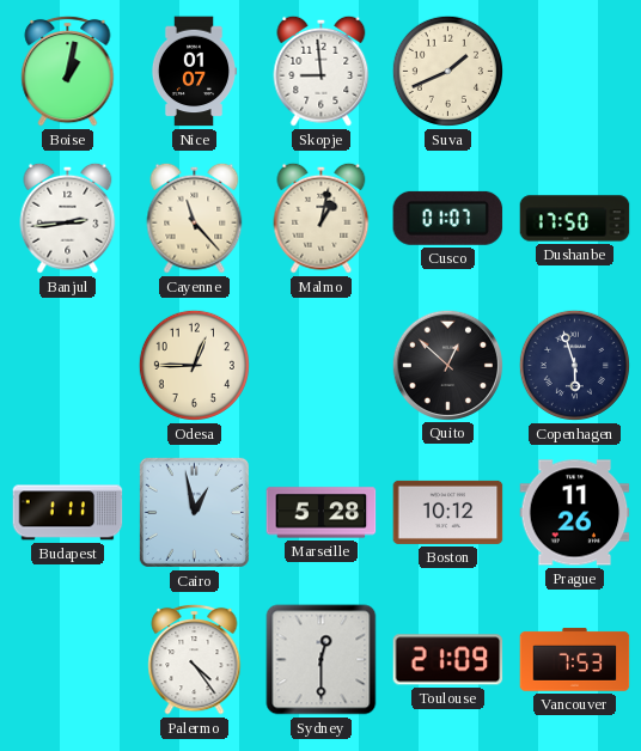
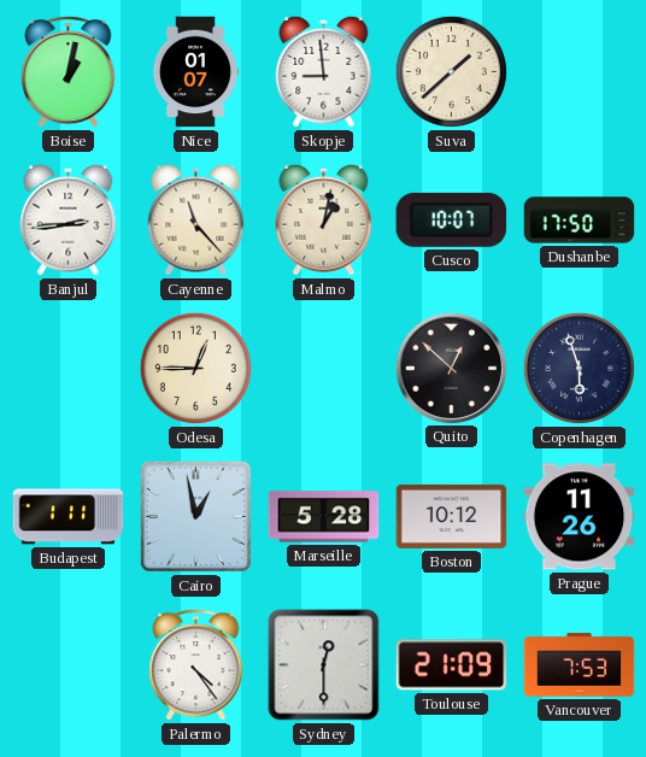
Suva: 1:41 -> 1:38 (451, 71)
Cusco: 01:07 -> 10:07 (452, 219)
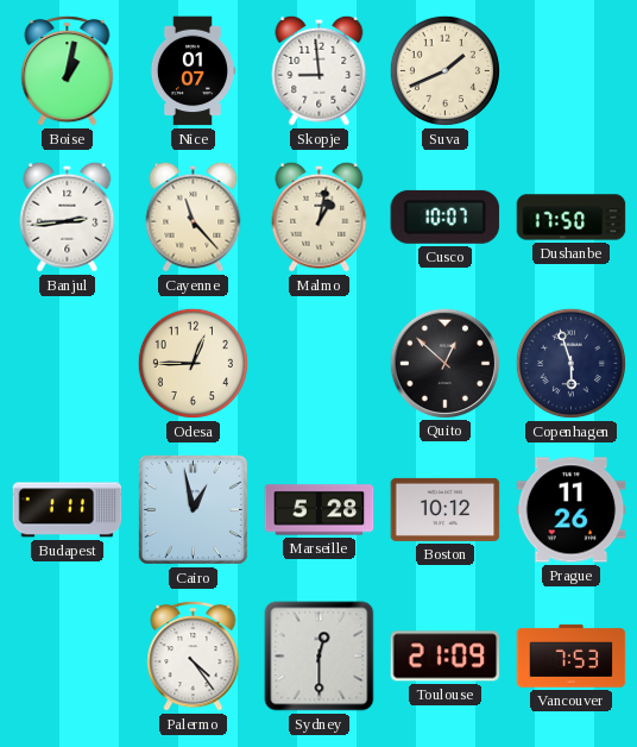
Suva: 1:38 -> 1:41 (444, 70)
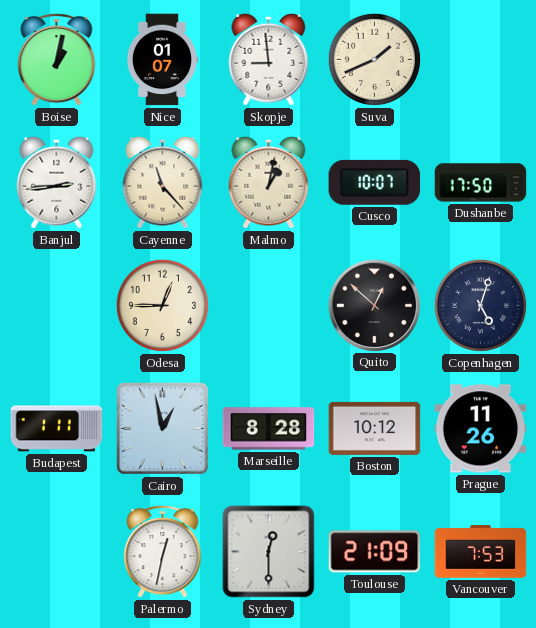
Copenhagen: 5:57 -> 5:03 (480, 305)
Marseille: 5:28 -> 8:28 (269, 429)
Palermo: 4:24 -> 12:32 (163, 551)
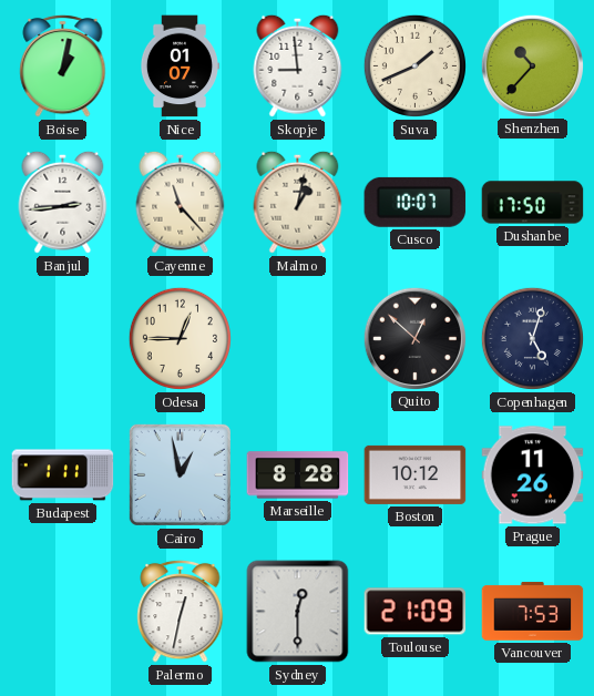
Shenzhen: none -> 10:37 (532, 65)
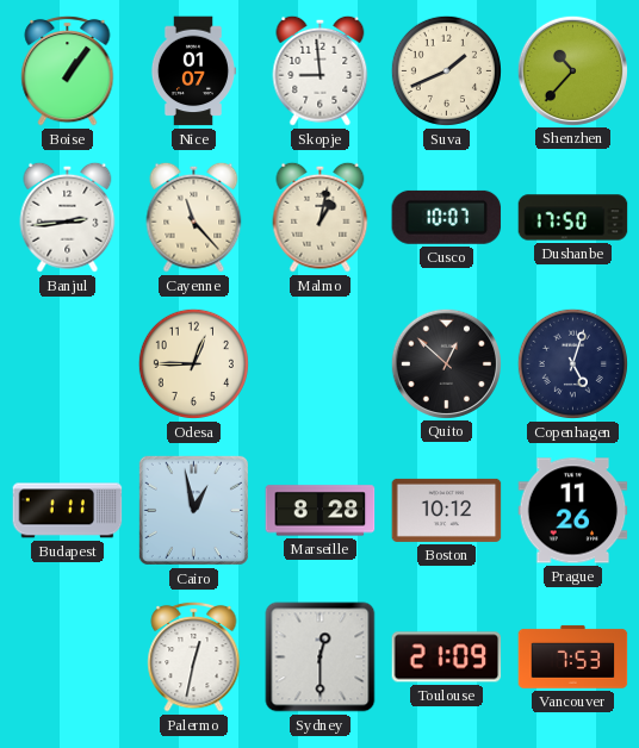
Boise: 1:02 -> 1:06 (68, 70)
